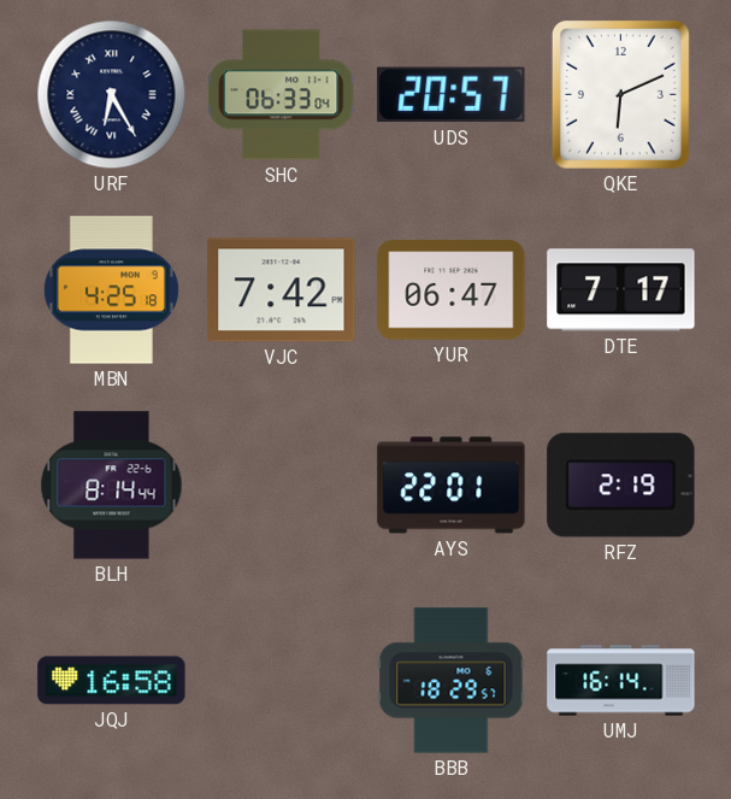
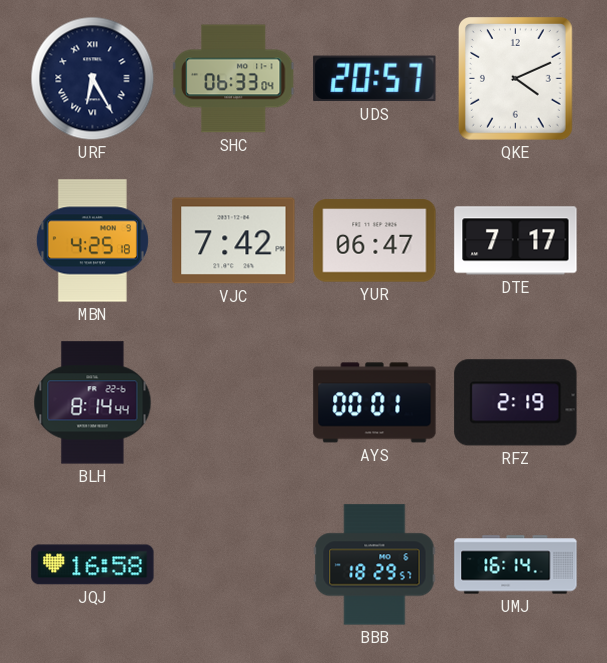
QKE: 6:11 -> 4:11 (516, 79)
AYS: 22:01 -> 00:01 (375, 403)
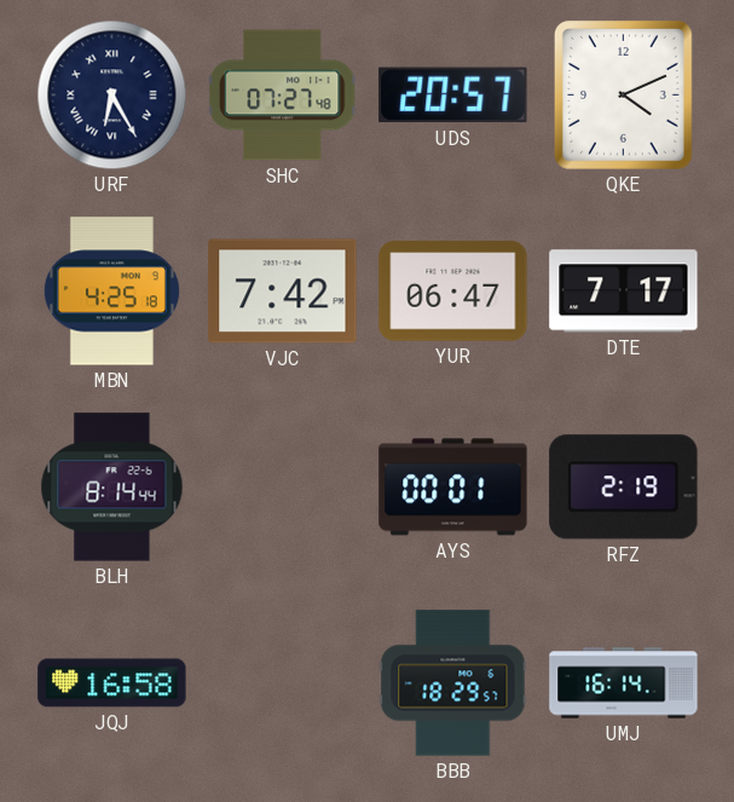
SHC: 06:33 -> 07:27 (283, 96)
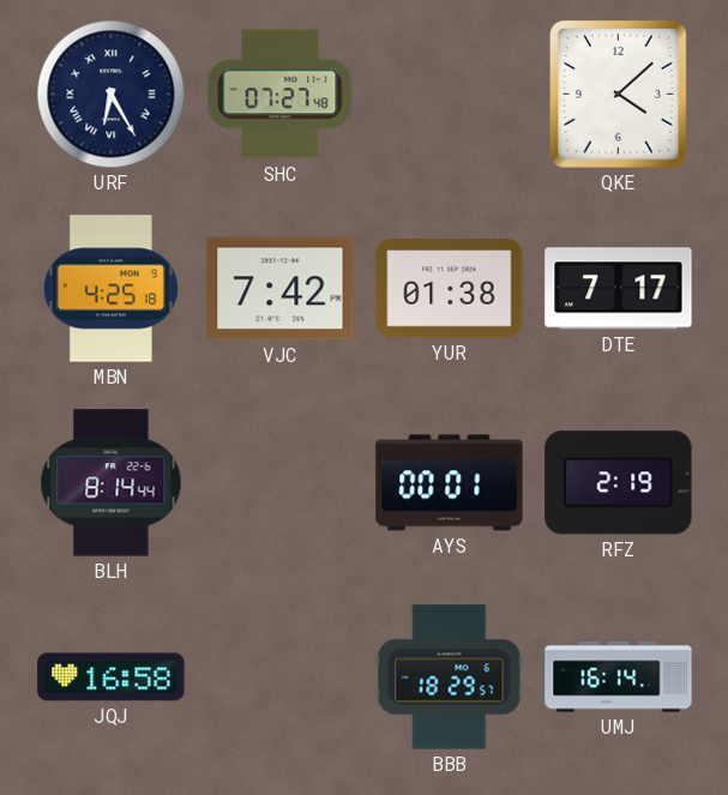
UDS: 20:57 -> none (453, 96)
QKE: 4:11 -> 4:08 (619, 95)
YUR: 06:47 -> 01:38 (450, 289)
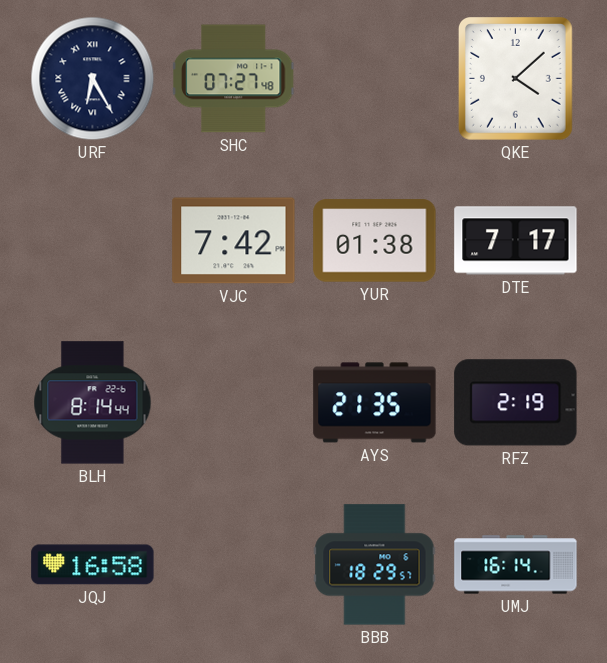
MBN: 4:25 -> none (110, 289)
AYS: 00:01 -> 21:35 (375, 403)
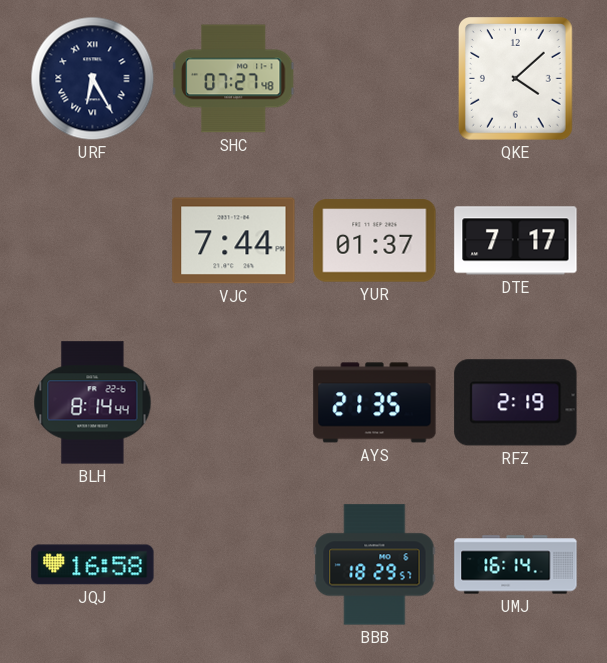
VJC: 7:42 -> 7:44 (234, 241)
YUR: 01:38 -> 01:37 (375, 241)
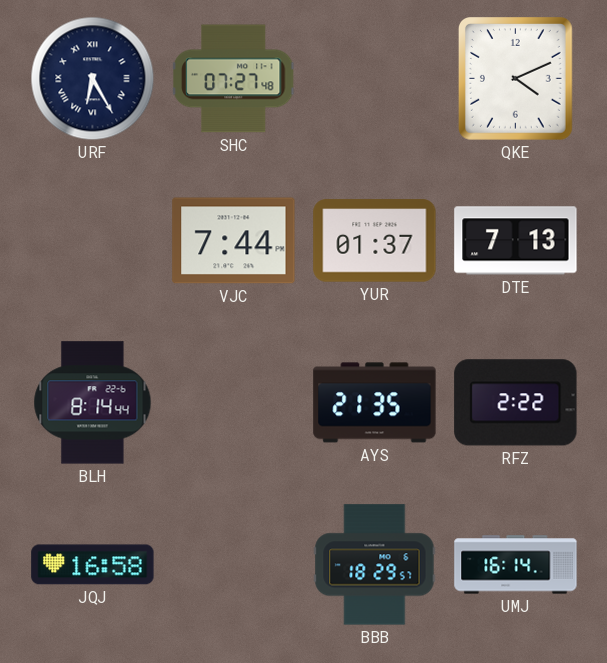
QKE: 4:08 -> 4:11 (516, 79)
DTE: 7:17 -> 7:13 (516, 241)
RFZ: 2:19 -> 2:22 (516, 403)
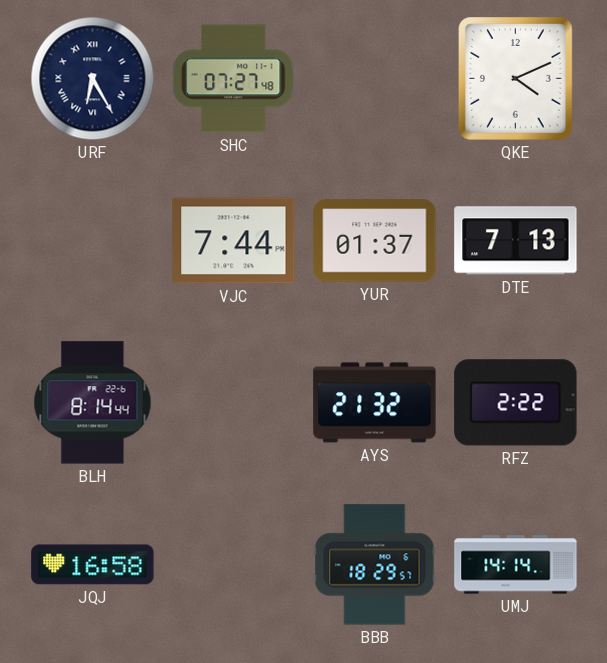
AYS: 21:35 -> 21:32 (375, 403)
UMJ: 16:14 -> 14:14 (516, 565)
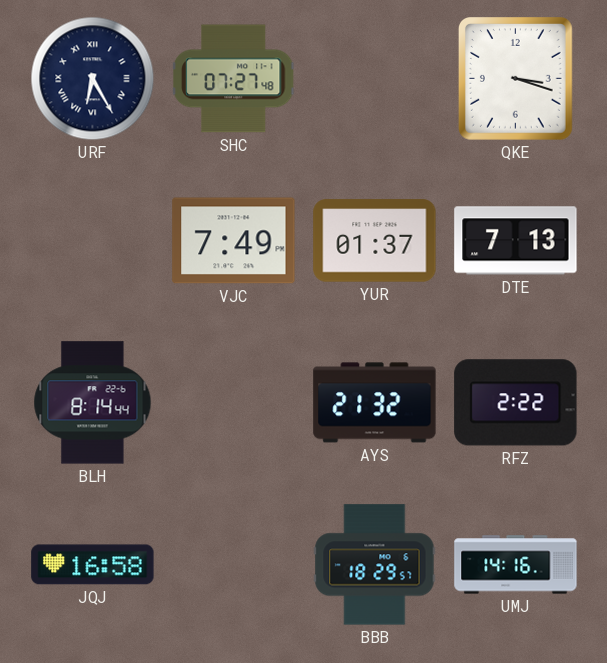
QKE: 4:11 -> 3:18 (516, 79)
VJC: 7:44 -> 7:49 (234, 241)
UMJ: 14:14 -> 14:16 (516, 565)
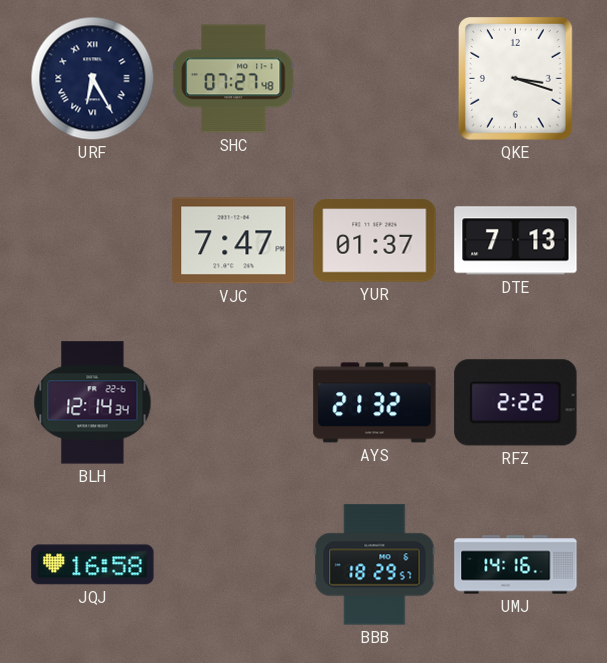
VJC: 7:49 -> 7:47 (234, 241)
BLH: 8:14 -> 12:14 (93, 403)
